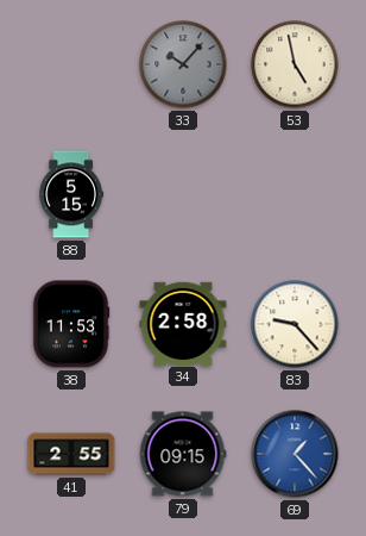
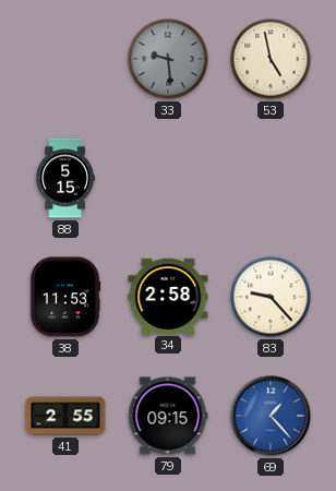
33: 10:07 -> 9:29 (168, 59)
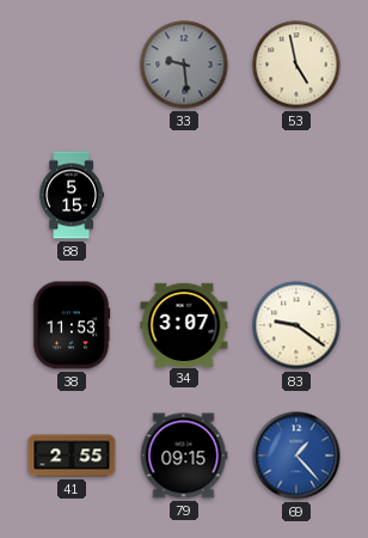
34: 2:58 -> 3:07 (184, 324)
83: 9:23 -> 9:21 (296, 325)
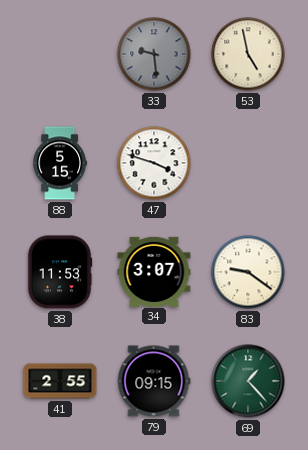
47: none -> 3:48 (154, 163)
69 dial: blue -> green (248, 381)
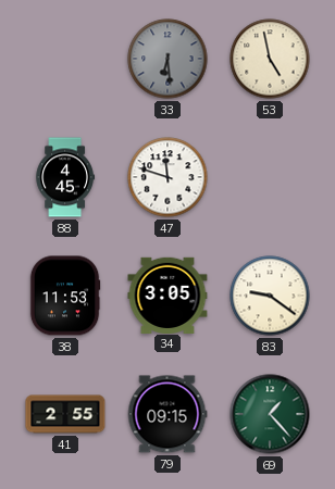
33: 9:29 -> 6:29 (167, 59)
88: 5:15 -> 4:45 (65, 177)
47: 3:48 -> 11:48 (167, 177)
34: 3:07 -> 3:05 (167, 294)
